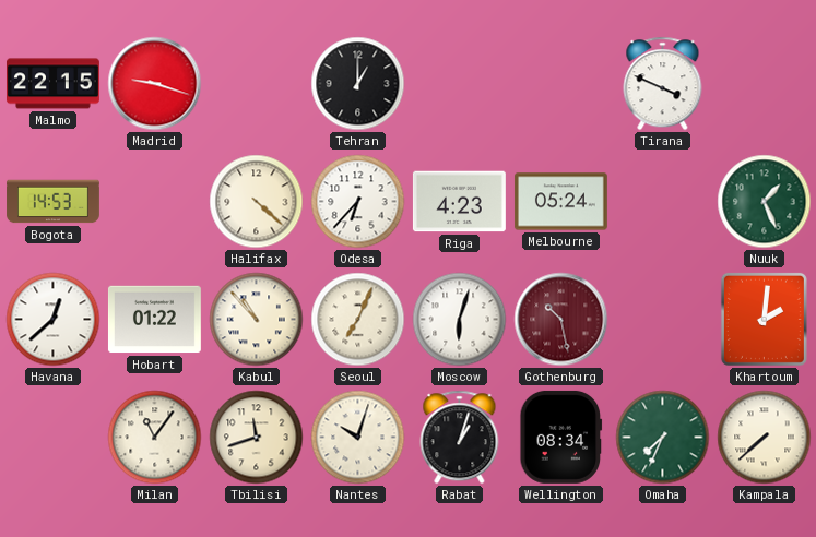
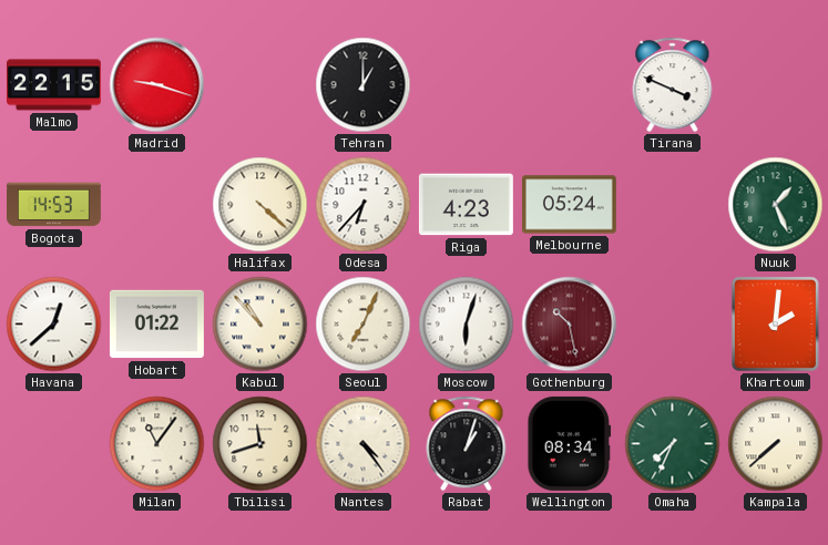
Nantes: 10:03 -> 4:24 (364, 444)
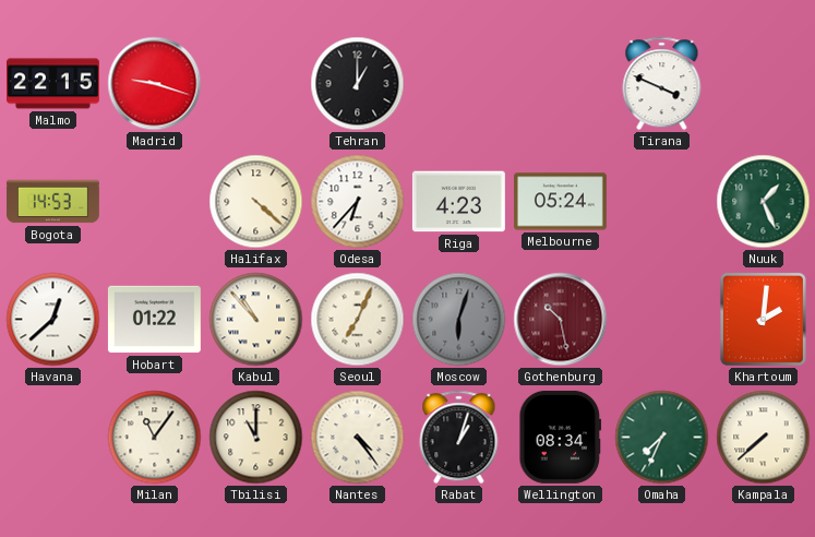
Moscow dial: white -> grey (459, 320)
Tbilisi: 11:42 -> 11:00 (256, 438)
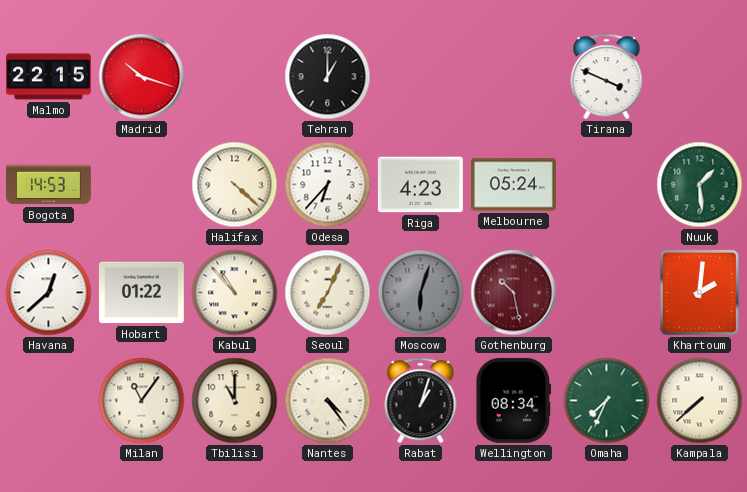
Madrid: 9:18 -> 10:18 (142, 77)
Nuuk: 1:26 -> 1:29 (700, 185)
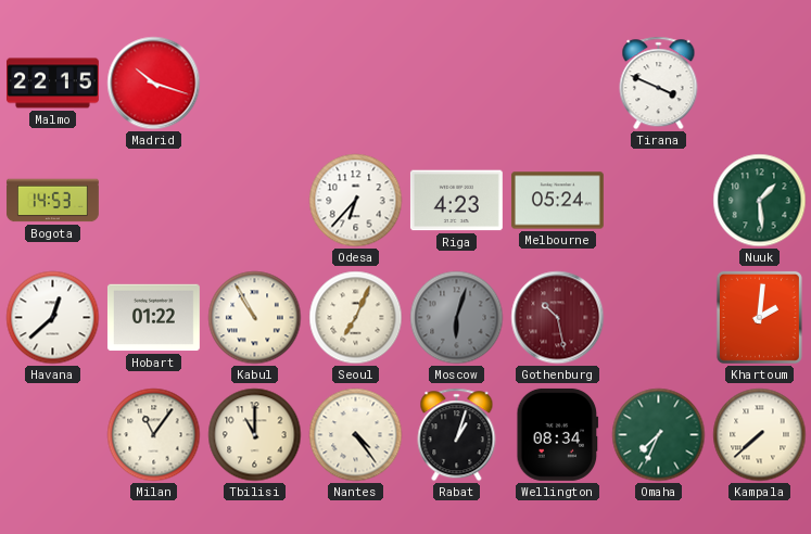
Tehran: 1:00 -> none (328, 77)
Halifax: 4:22 -> none (235, 185)
Kabul: 10:53 -> 10:55 (255, 318)
